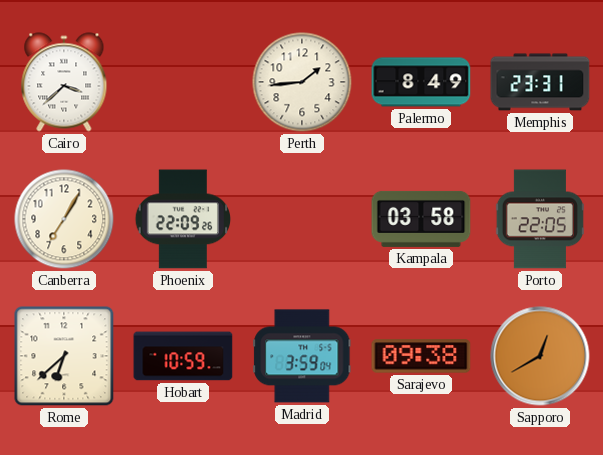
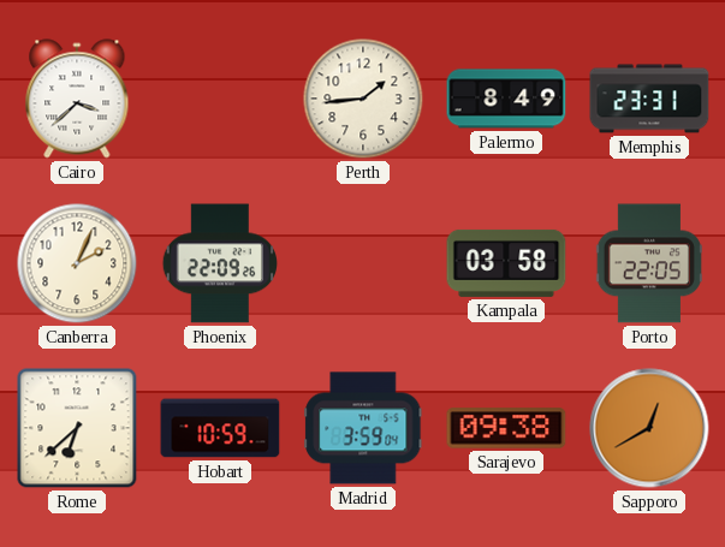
Canberra: 7:05 -> 2:04 (77, 263)
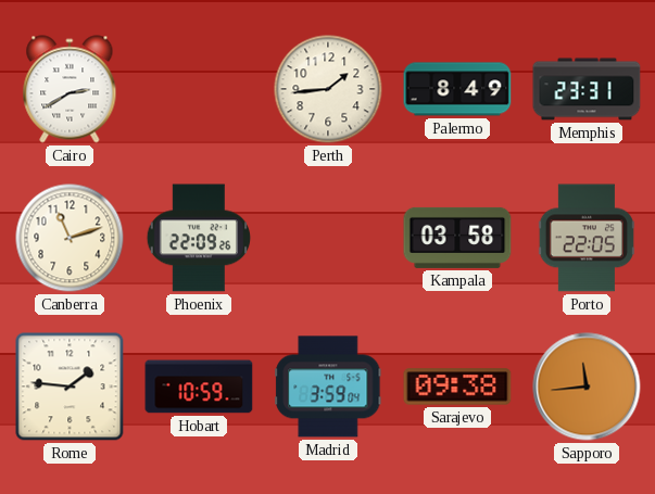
Cairo: 3:38 -> 2:40 (70, 89)
Canberra: 2:04 -> 11:12 (70, 238)
Rome: 6:38 -> 1:46 (70, 387)
Sapporo: 12:40 -> 11:44 (587, 387)
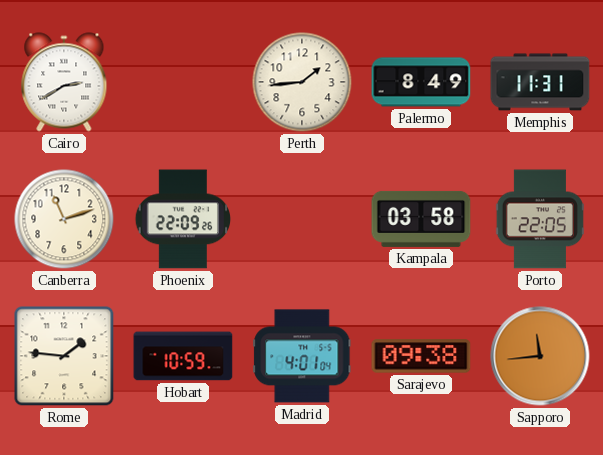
Memphis: 23:31 -> 11:31 (540, 82)
Madrid: 3:59 -> 4:01 (302, 356)
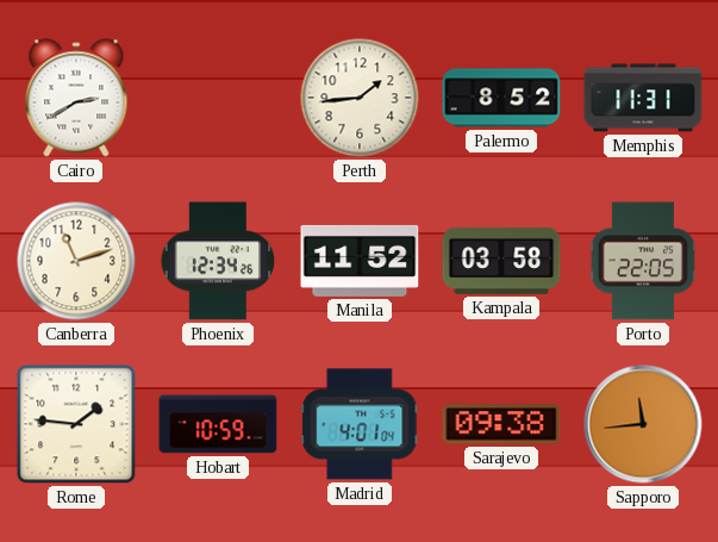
Palermo: 8:49 -> 8:52 (501, 98)
Phoenix: 22:09 -> 12:34 (218, 261)
Manila: none -> 11:52 (360, 261)
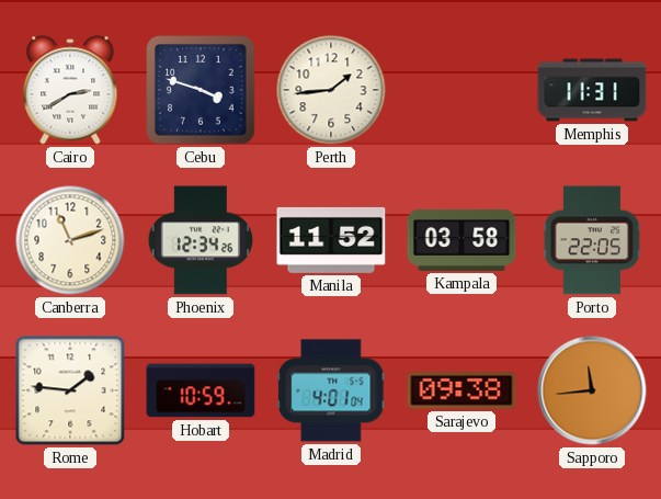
Cebu: none -> 3:48 (201, 90)
Palermo: 8:52 -> none (501, 98)
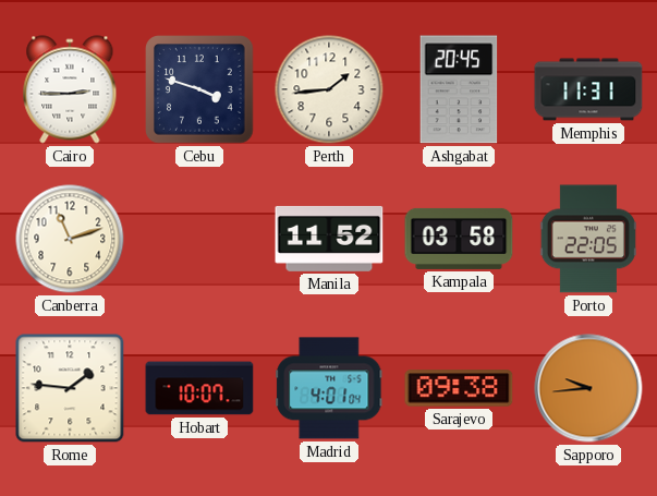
Cairo: 2:40 -> 2:45 (70, 89)
Ashgabat: none -> 20:45 (459, 89)
Phoenix: 12:34 -> none (201, 240)
Hobart: 10:59 -> 10:07 (199, 388)
Sapporo: 11:44 -> 9:44 (588, 388)
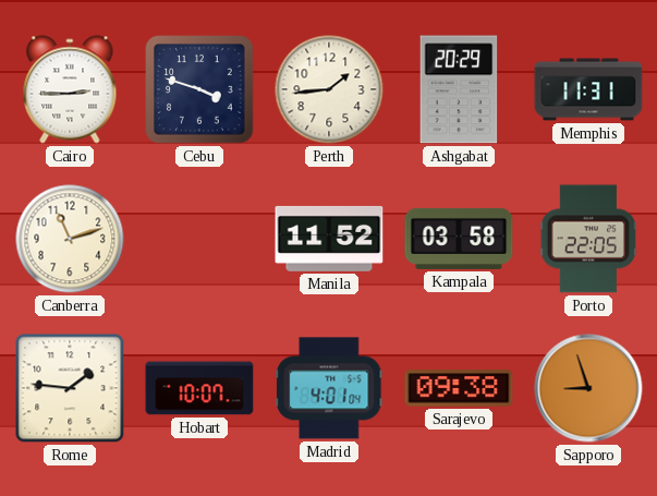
Ashgabat: 20:45 -> 20:29 (459, 89)
Sapporo: 9:44 -> 8:57 (588, 388)
